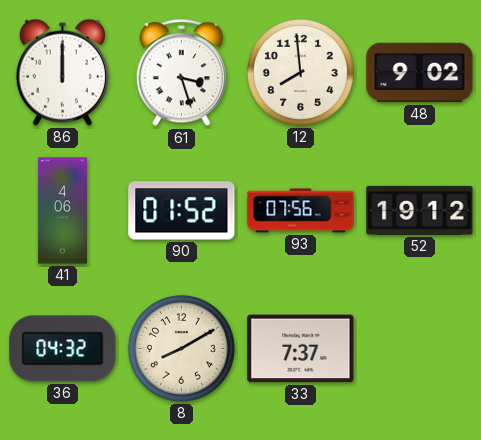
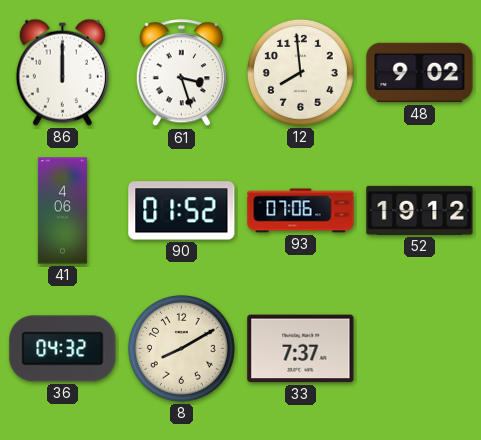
93: 07:56 -> 07:06 (301, 211)
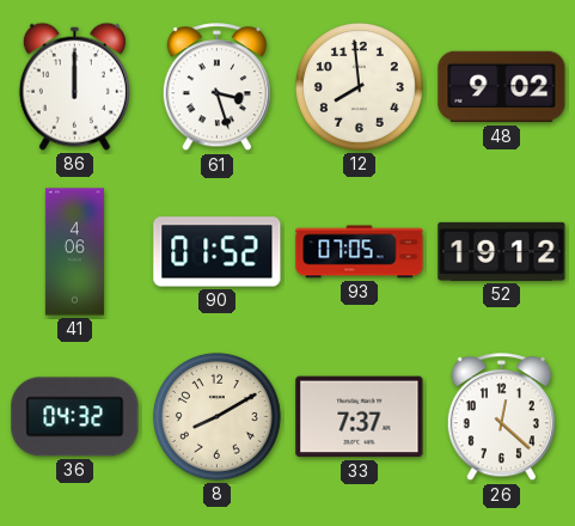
93: 07:06 -> 07:05 (360, 252)
26: none -> 12:22 (501, 417)
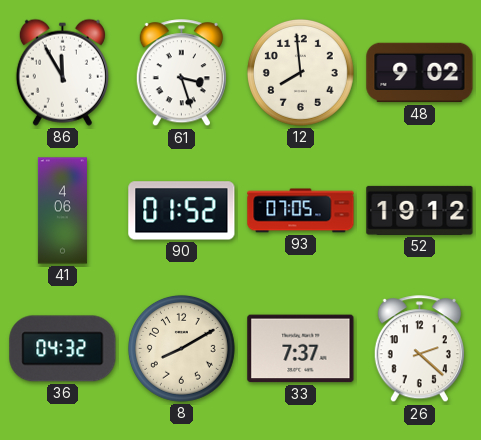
86: 12:00 -> 11:55 (62, 72)
26: 12:22 -> 2:22 (419, 349)
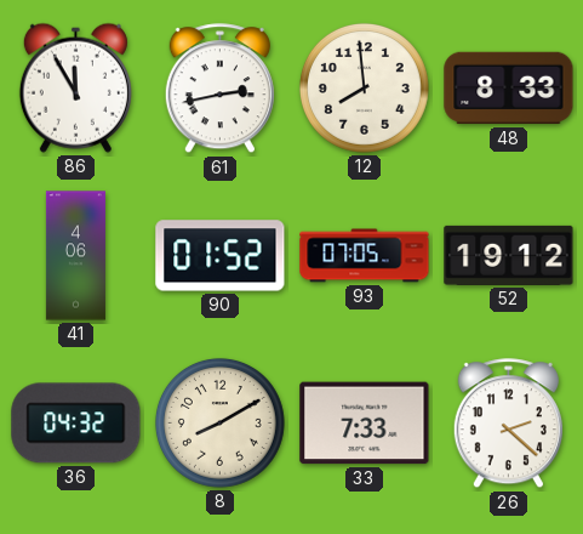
61: 3:27 -> 2:43 (219, 89)
48: 9:02 -> 8:33 (509, 89)
33: 7:37 -> 7:33 (365, 424)
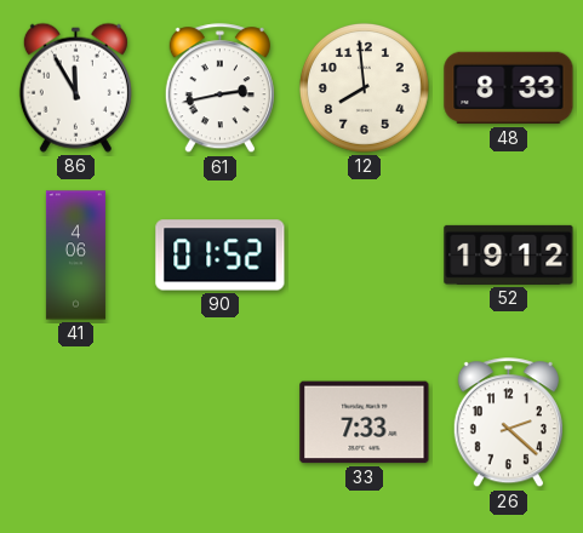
93: 07:05 -> none (365, 256)
36: 04:32 -> none (76, 424)
8: 8:10 -> none (219, 422)
